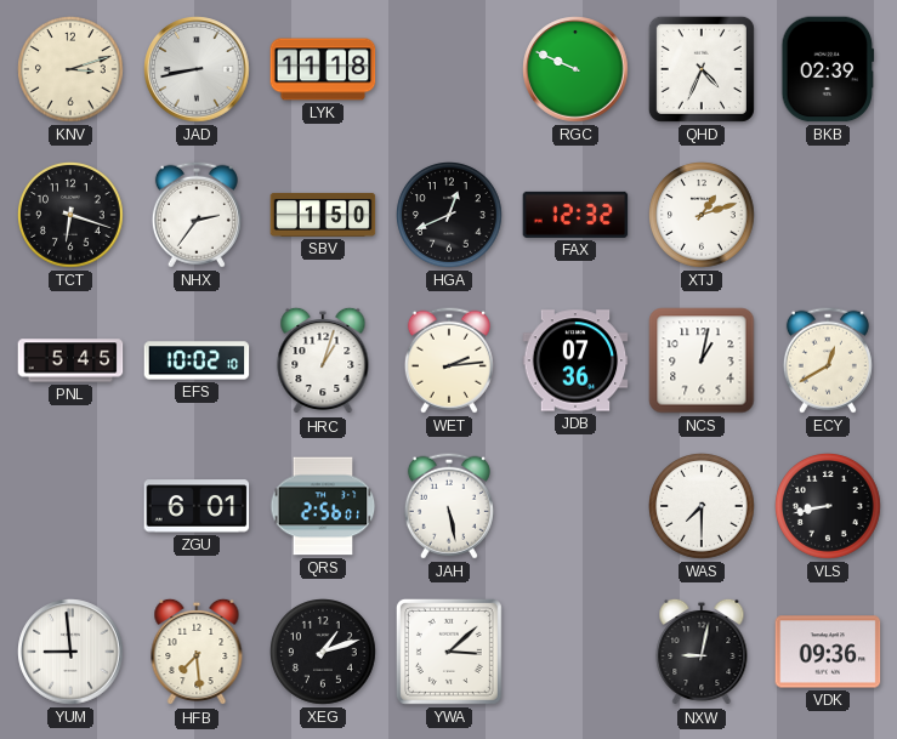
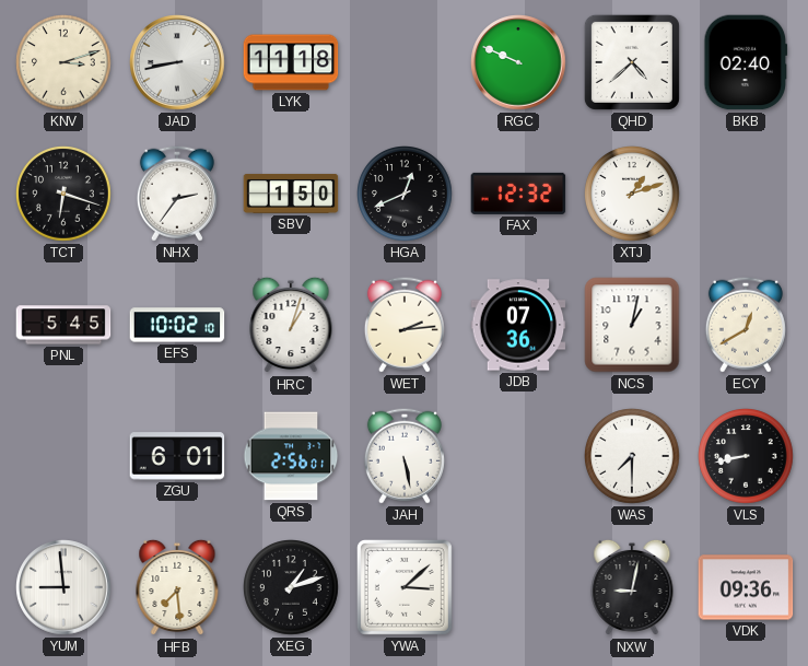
QHD: 4:34 -> 4:38 (632, 62)
BKB: 02:39 -> 02:40 (746, 62)
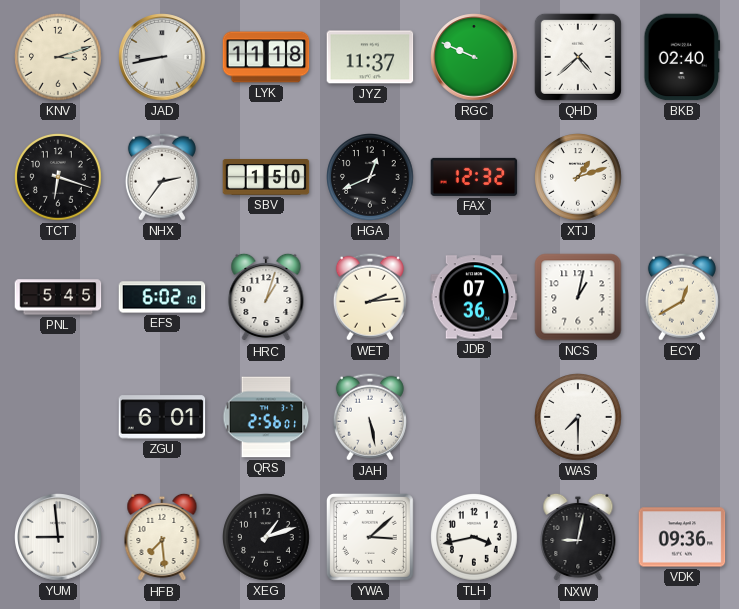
JYZ: none -> 11:37 (370, 57)
EFS: 10:02 -> 6:02 (162, 297)
VLS: 8:43 -> none (747, 457)
TLH: none -> 3:43 (475, 538)
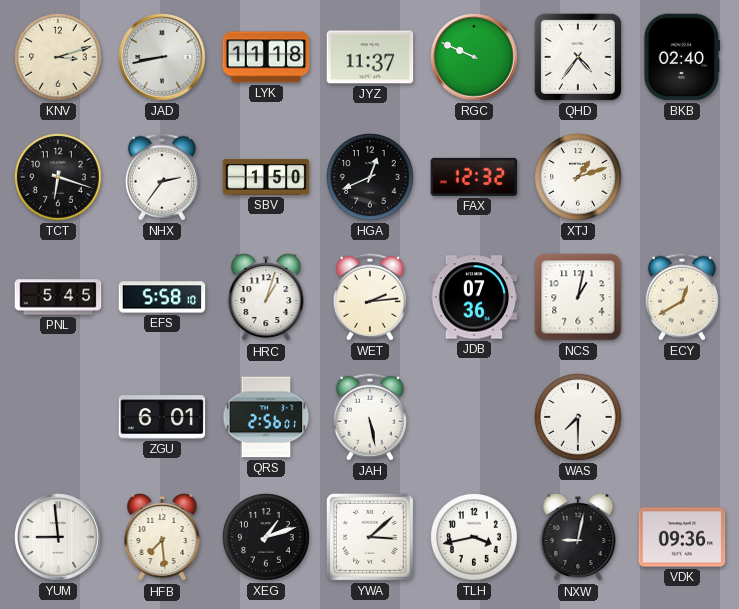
QHD: 4:38 -> 4:36 (578, 57)
EFS: 6:02 -> 5:58 (162, 297)
